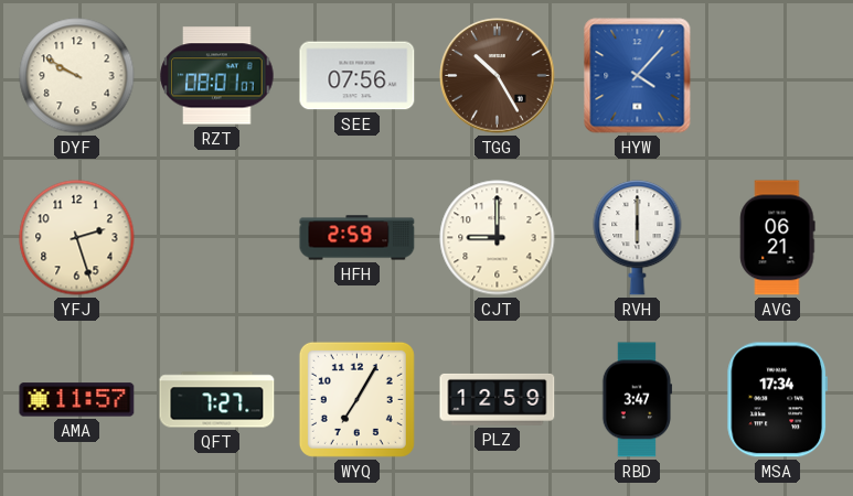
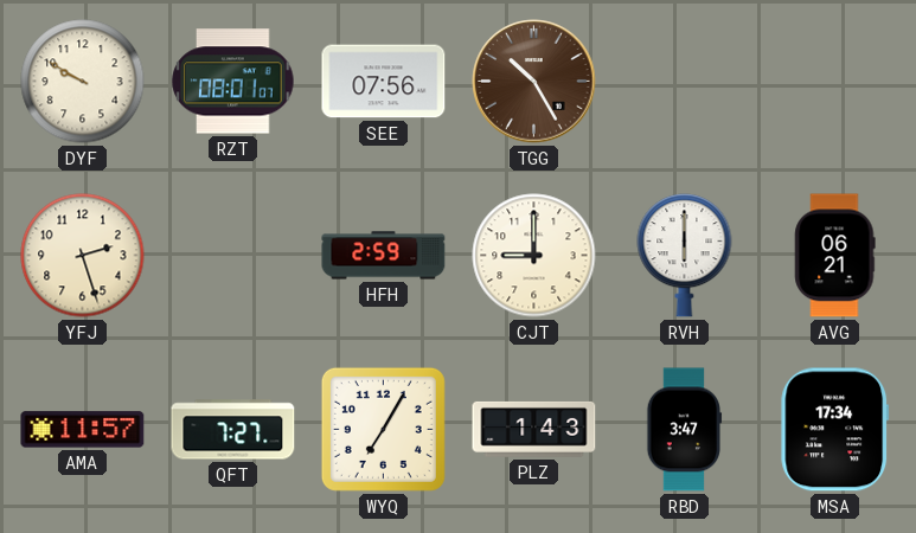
HYW: 4:07 -> none (638, 76)
PLZ: 12:59 -> 1:43 (534, 429)
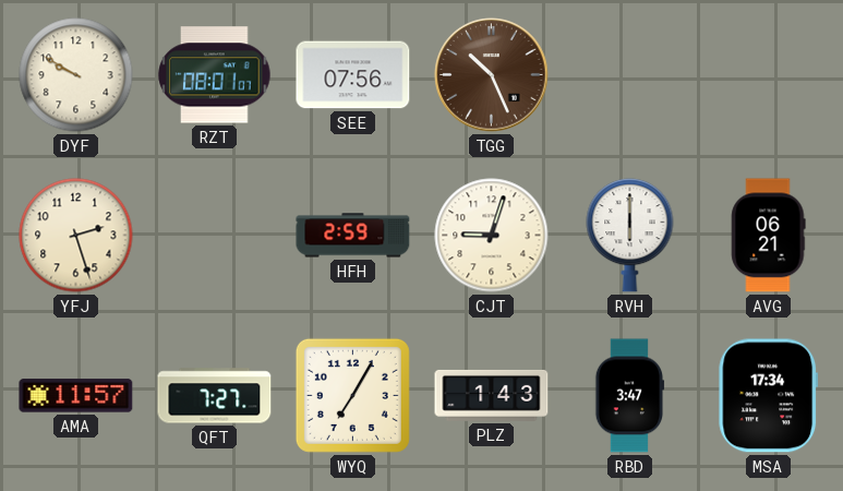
TGG: 10:25 -> 10:26 (492, 75)
CJT: 9:00 -> 9:03 (492, 236)
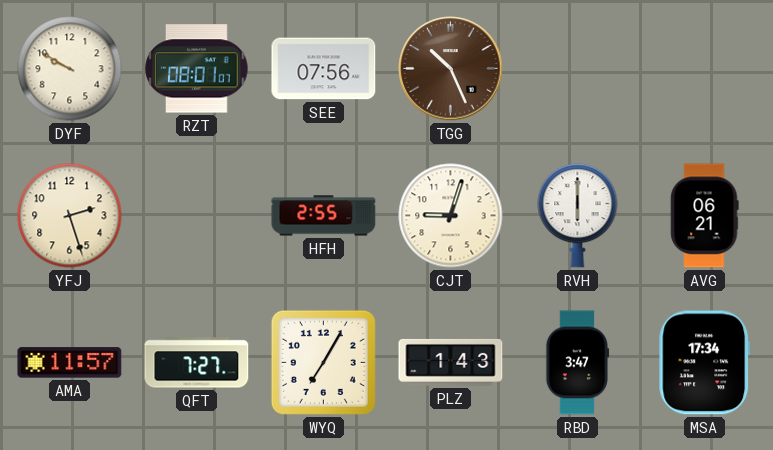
HFH: 2:59 -> 2:55 (324, 216)
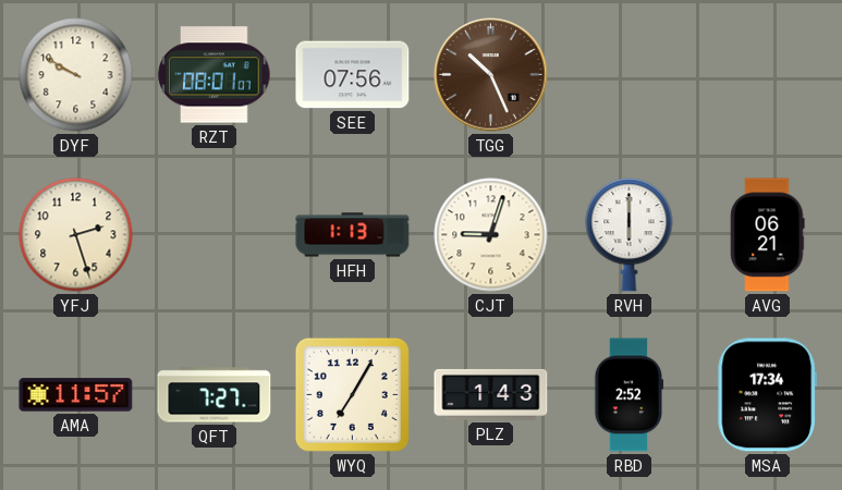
HFH: 2:55 -> 1:13 (353, 235)
RBD: 3:47 -> 2:52 (629, 395)
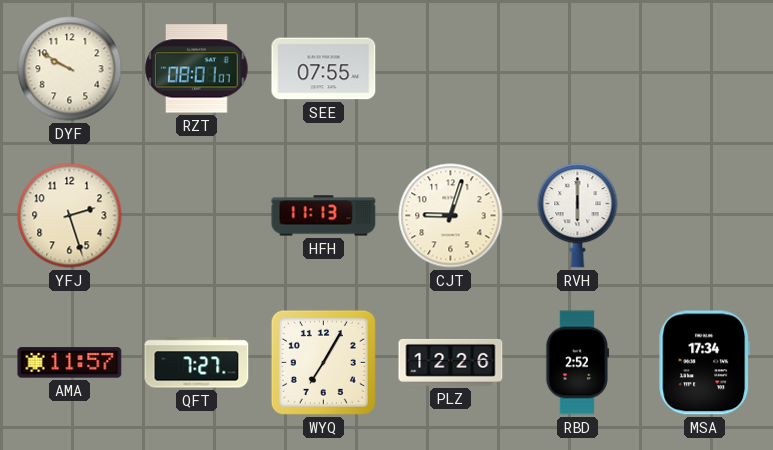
SEE: 07:56 -> 07:55 (324, 69)
TGG: 10:26 -> none (491, 75)
HFH: 1:13 -> 11:13 (324, 216)
AVG: 06:21 -> none (768, 235)
PLZ: 1:43 -> 12:26 (451, 362)
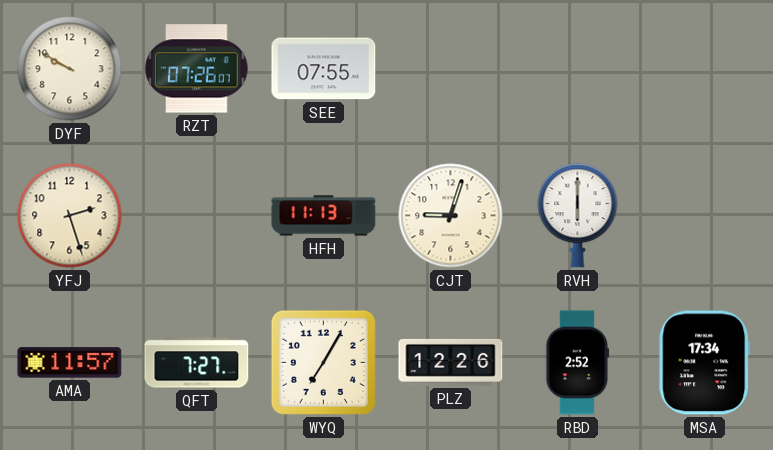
RZT: 08:01 -> 07:26 (197, 69)
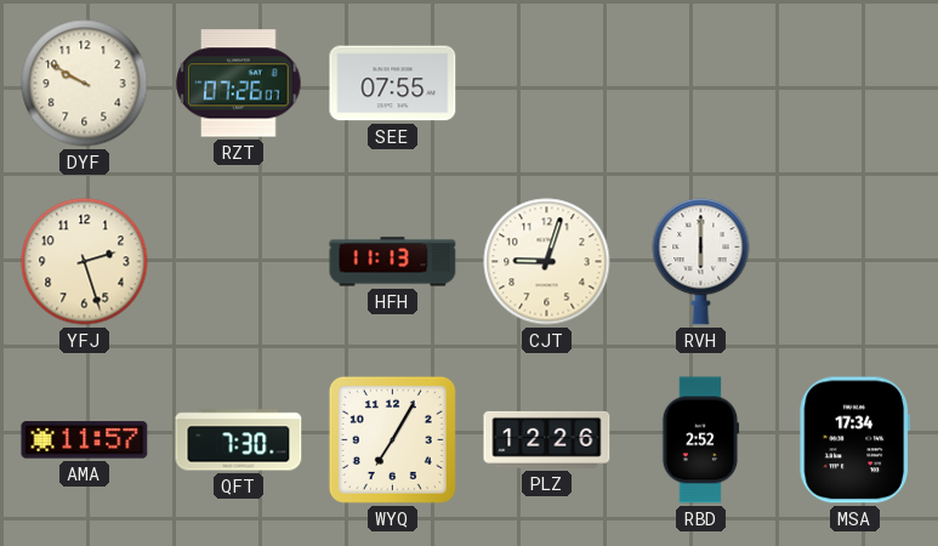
QFT: 7:27 -> 7:30 (239, 440)
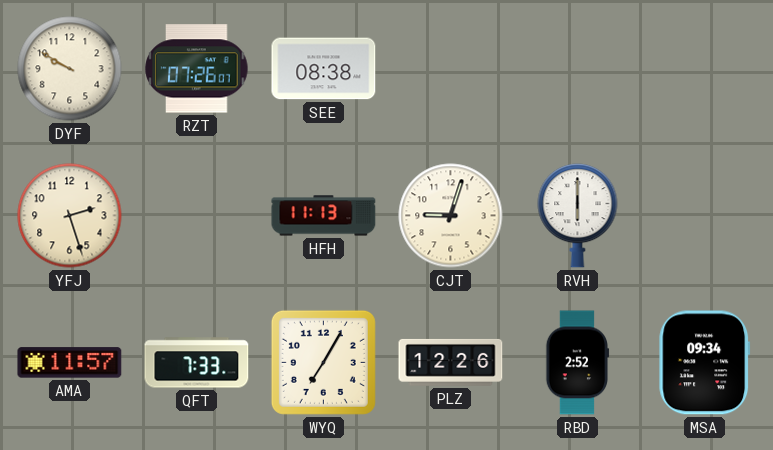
SEE: 07:55 -> 08:38 (324, 69)
QFT: 7:30 -> 7:33 (197, 363)
MSA: 17:34 -> 09:34 (705, 363)
